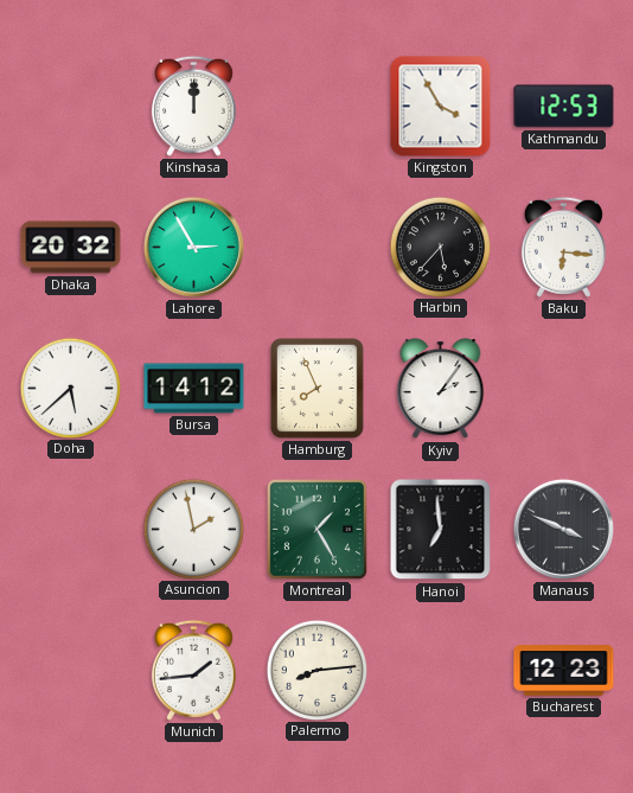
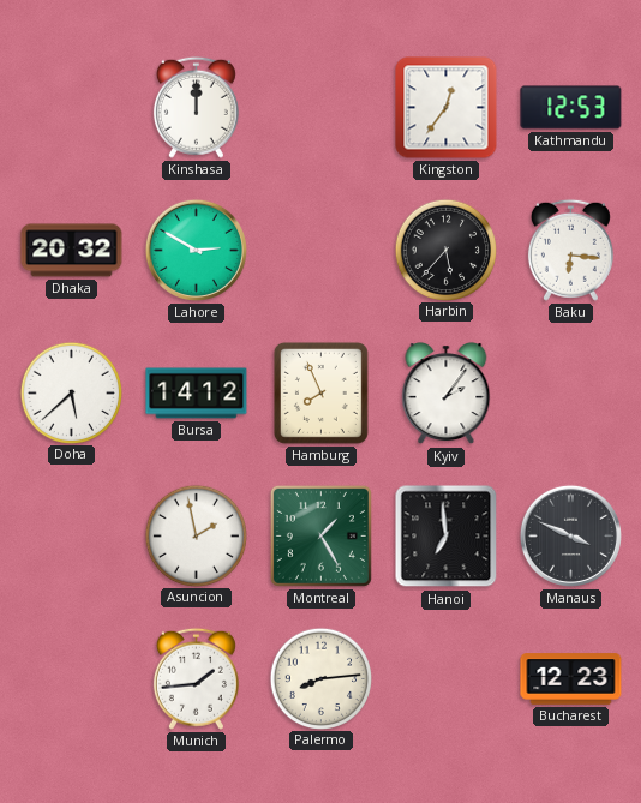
Kingston: 3:55 -> 12:36 (447, 108)
Lahore: 2:55 -> 2:50 (196, 250)
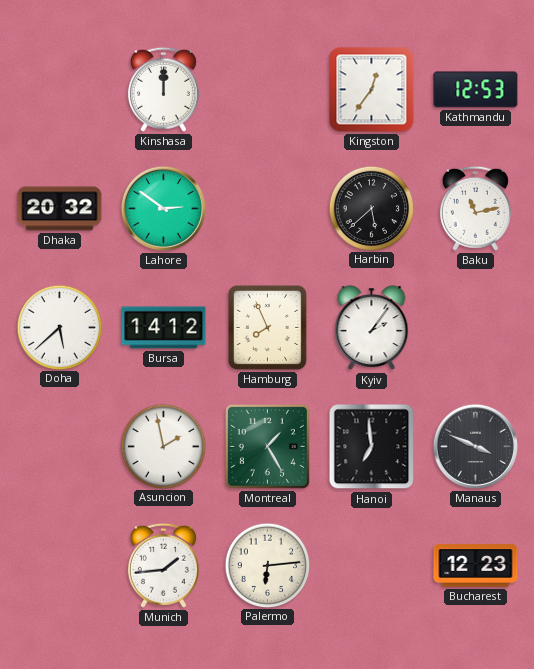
Lahore: 2:50 -> 2:51 (163, 208)
Harbin: 5:37 -> 5:38 (371, 208)
Baku: 6:16 -> 11:13 (475, 208)
Palermo: 8:14 -> 6:14 (267, 565)
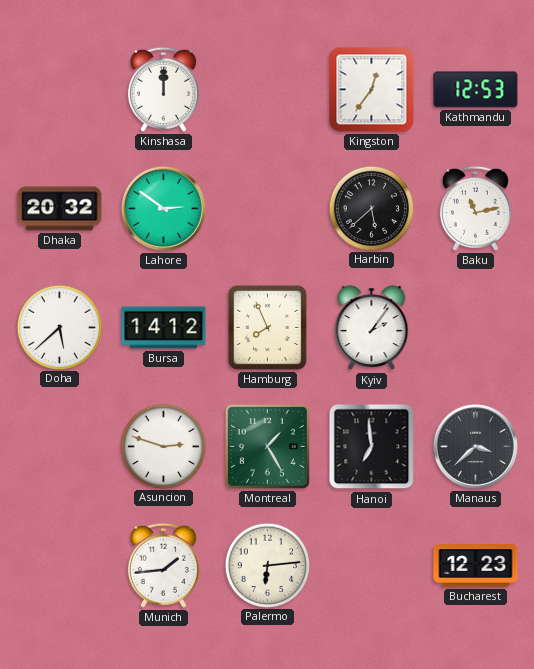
Asuncion: 1:58 -> 2:48 (163, 446)
Manaus: 3:49 -> 3:38 (475, 446)
